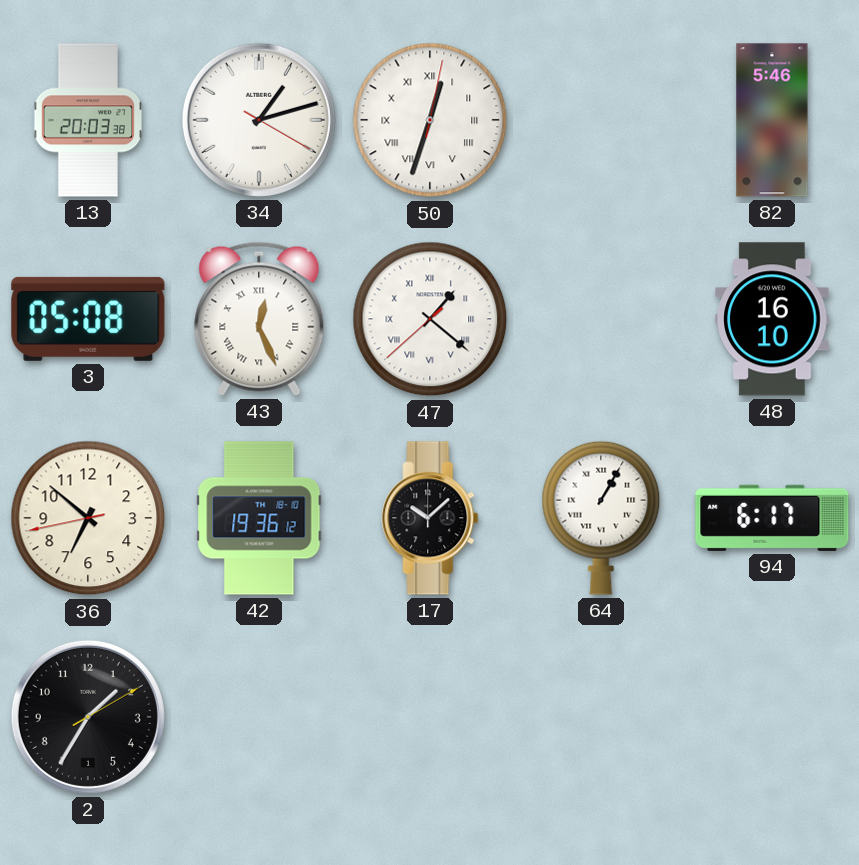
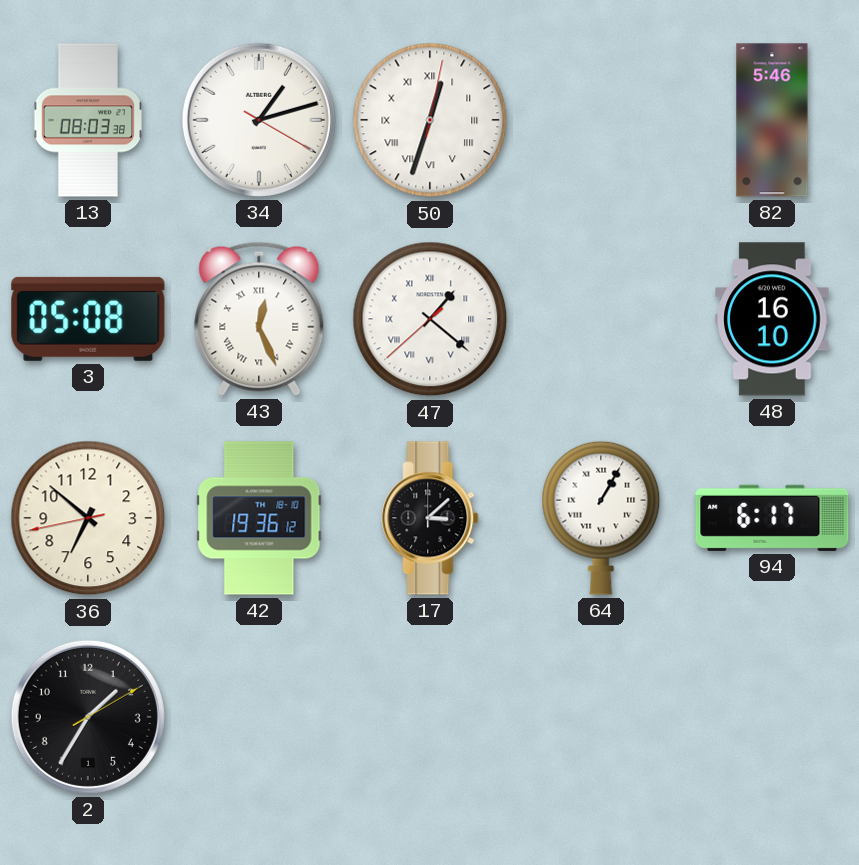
13: 20:03 -> 08:03 (88, 120)
17: 10:08 -> 3:08 (430, 518)
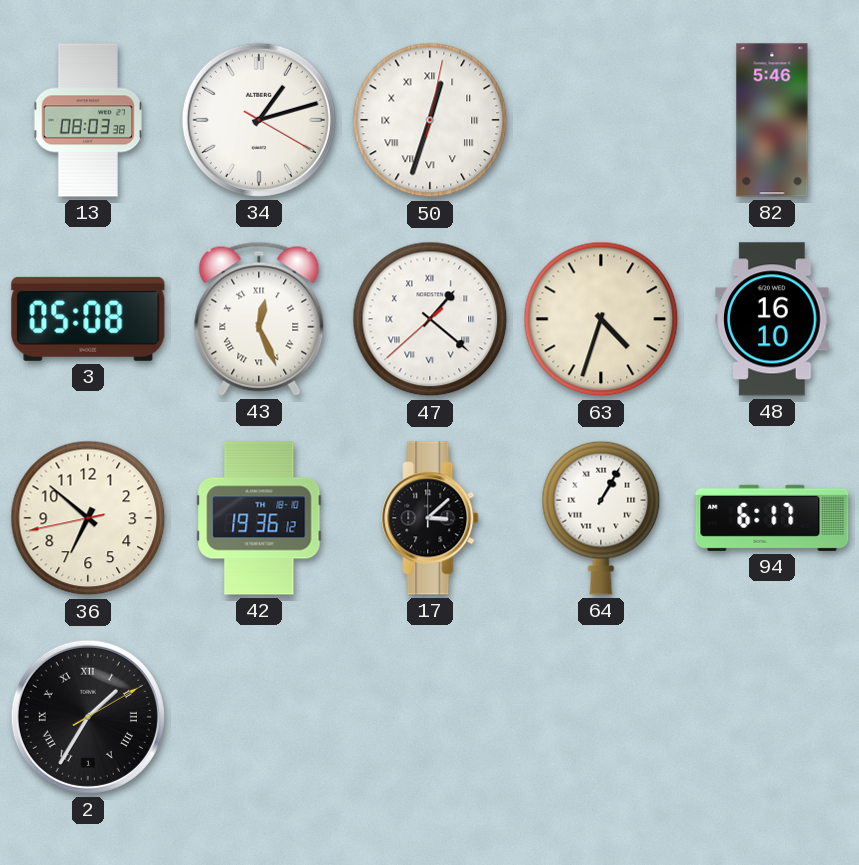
63: none -> 4:33 (601, 319)
2 numerals: Arabic -> Roman (88, 717)
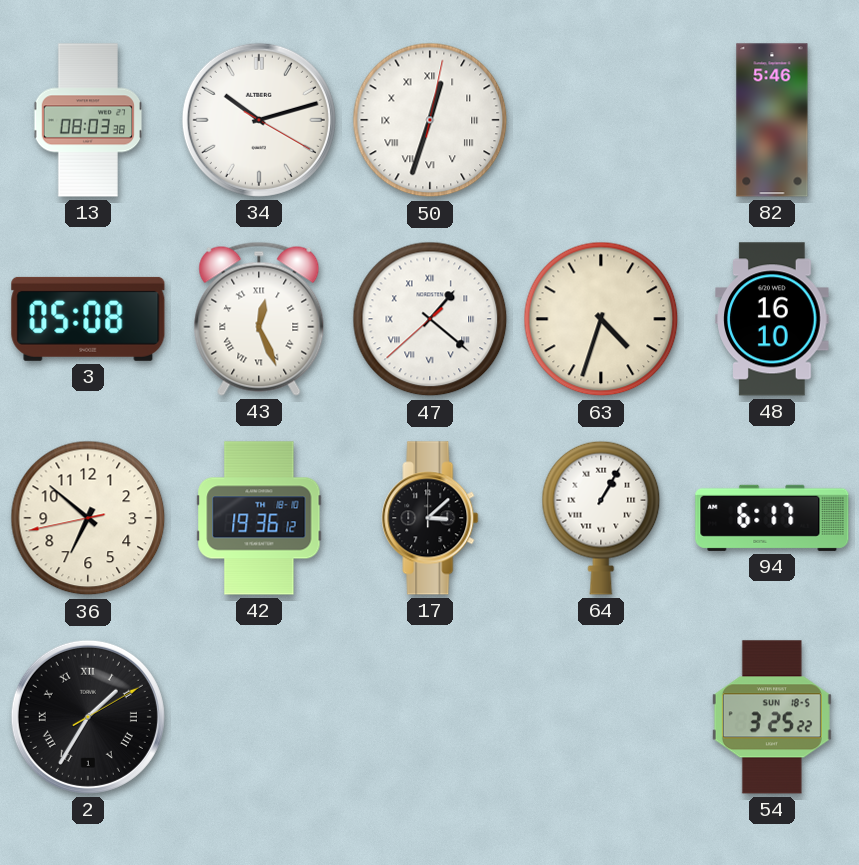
34: 1:12 -> 10:12 (259, 120)
54: none -> 3:25 (772, 717)
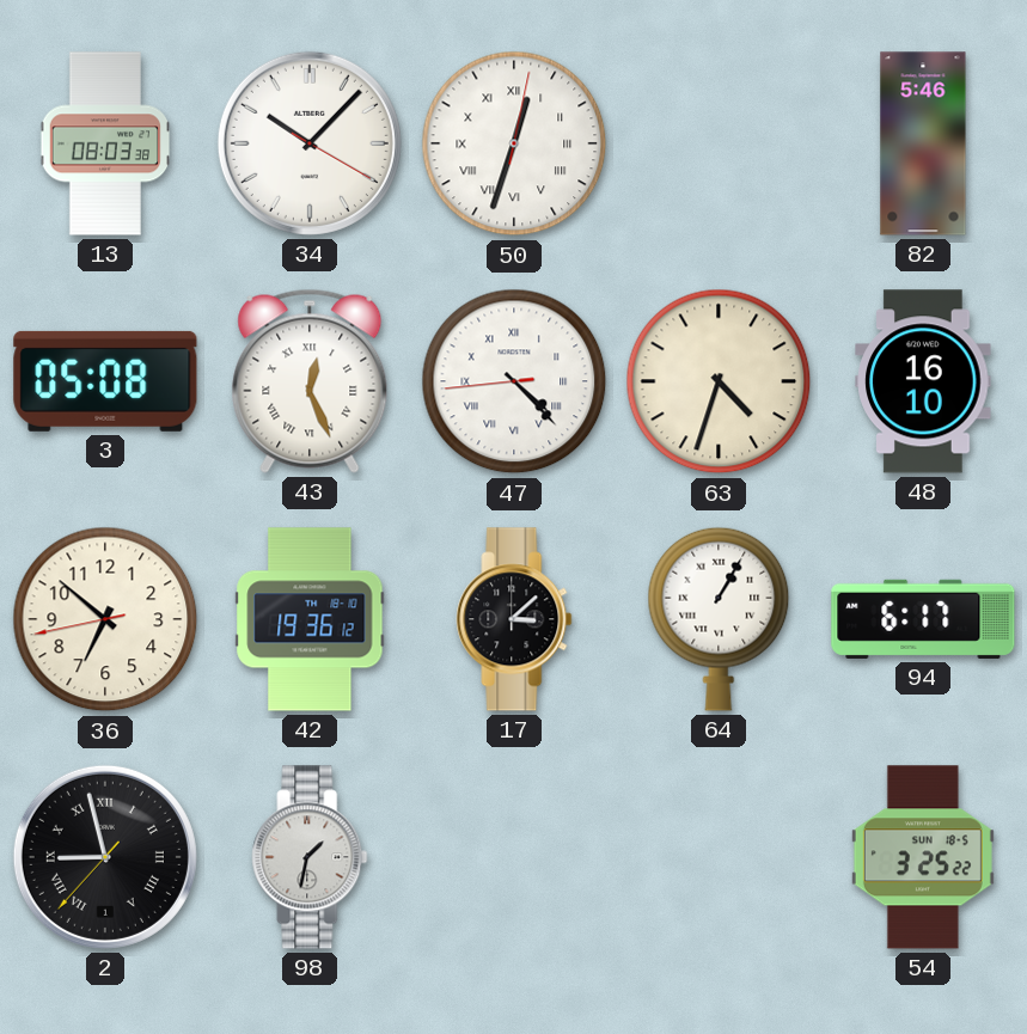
34: 10:12 -> 10:07 (310, 143)
47: 1:21 -> 4:22 (514, 381)
2: 1:35 -> 8:57 (105, 857)
98: none -> 1:32 (310, 857)
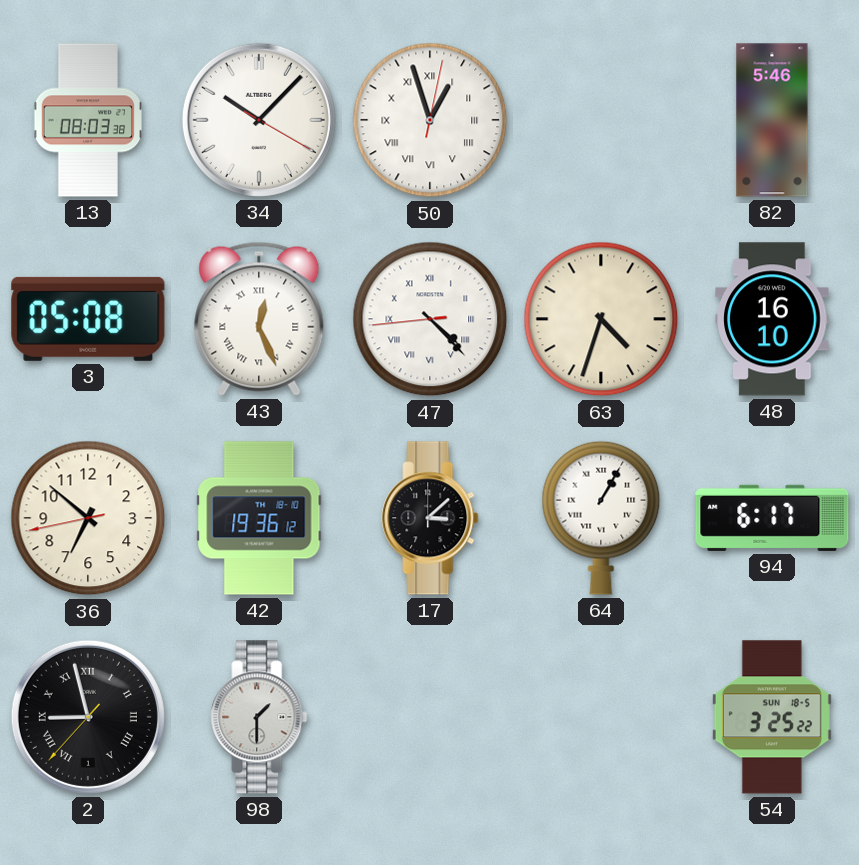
50: 12:33 -> 12:57 (430, 120)
98: 1:32 -> 1:30 (259, 717)
